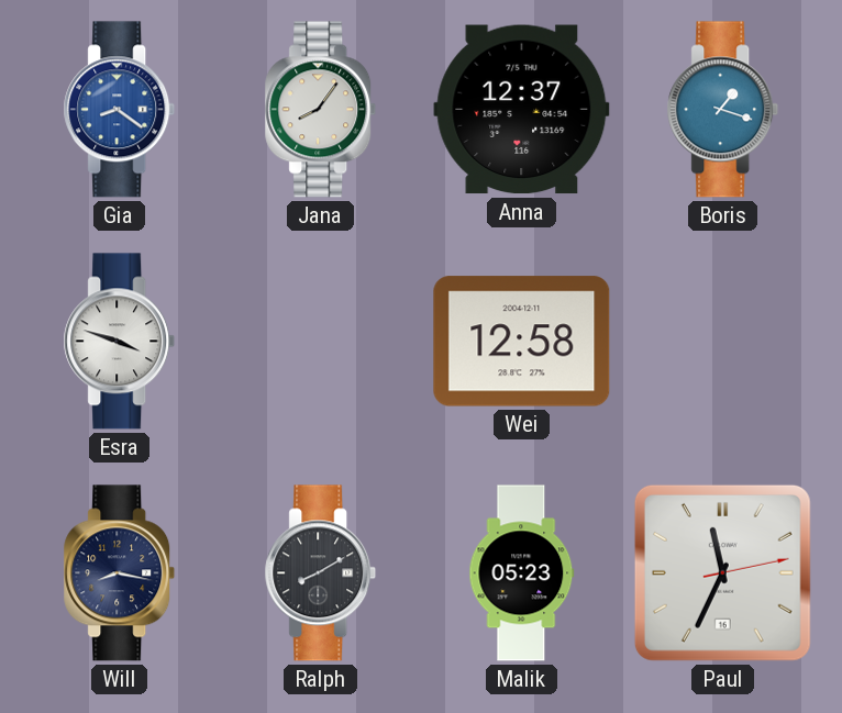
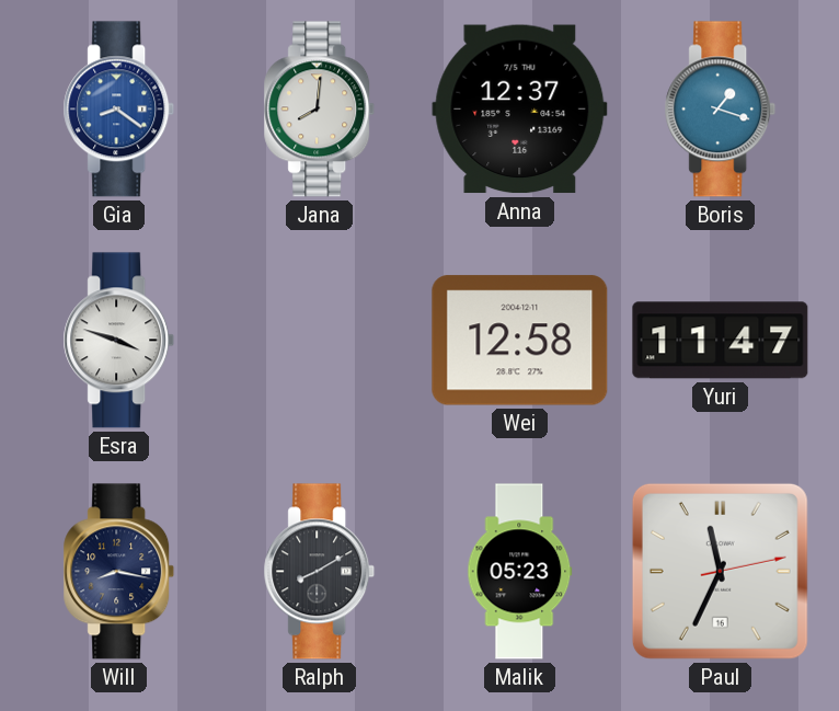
Jana: 8:06 -> 8:01 (320, 110)
Yuri: none -> 11:47 (721, 341)
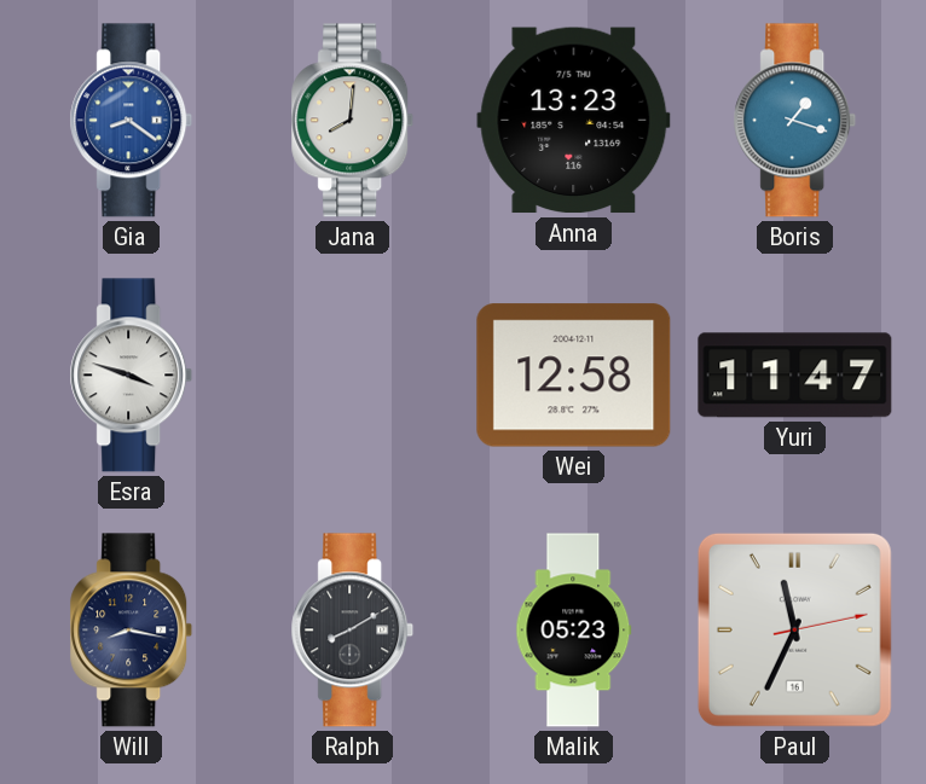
Anna: 12:37 -> 13:23 (574, 121)
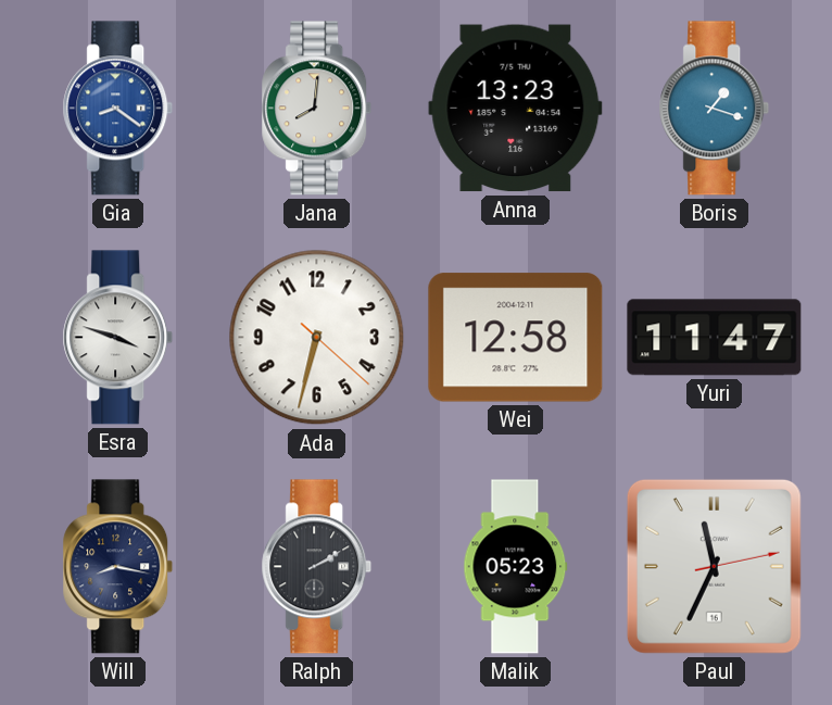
Ada: none -> 6:32 (317, 338)
Ralph: 8:10 -> 2:10 (317, 567)
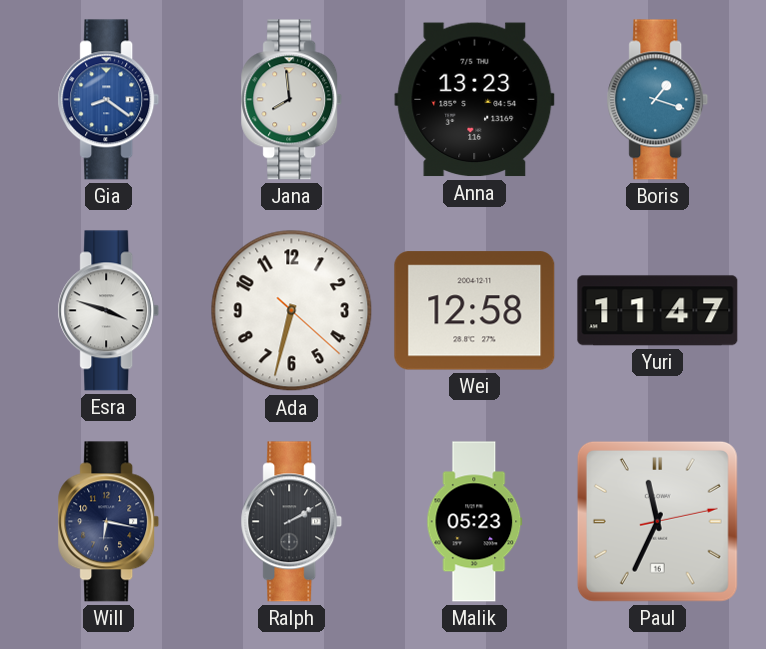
Jana: 8:01 -> 7:59 (292, 100)
Will: 8:17 -> 6:17 (109, 522)
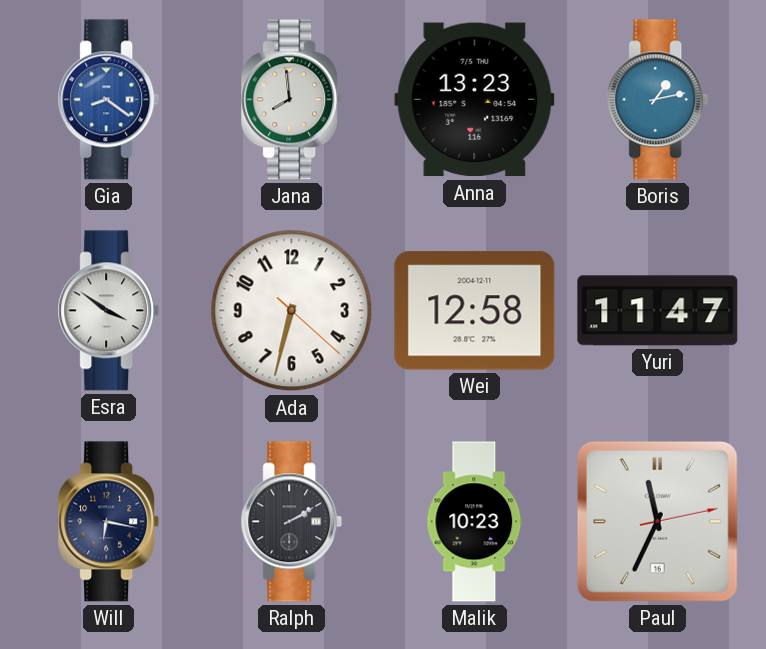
Boris: 1:18 -> 1:13 (658, 100)
Esra: 3:48 -> 3:51 (109, 311)
Malik: 05:23 -> 10:23 (475, 522)
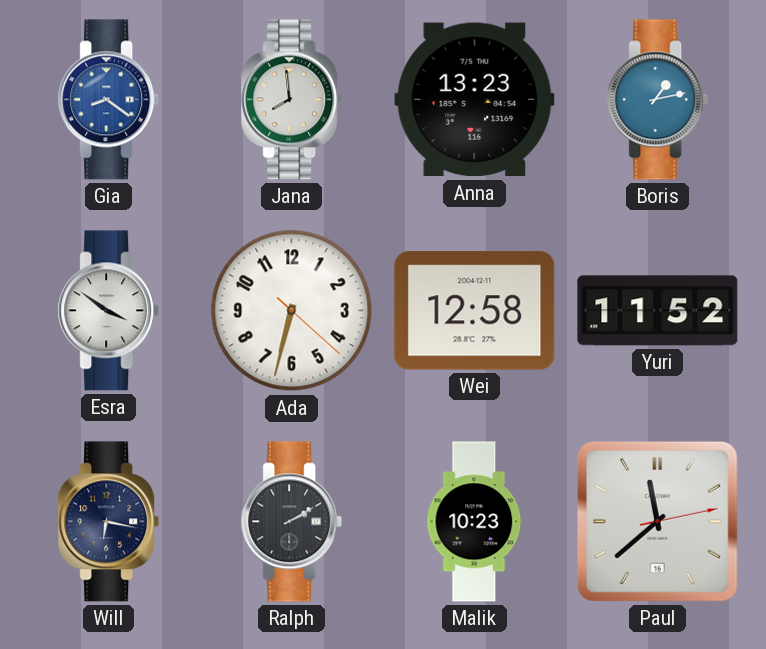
Yuri: 11:47 -> 11:52 (658, 311)
Paul: 11:34 -> 11:38 (657, 521)
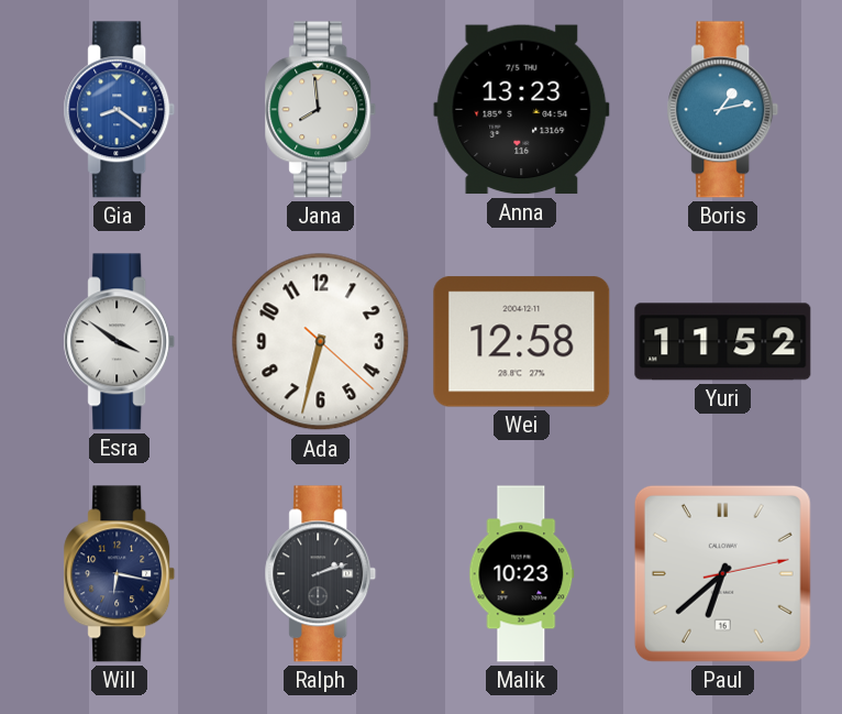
Ralph: 2:10 -> 2:12 (321, 574)
Paul: 11:38 -> 6:38 (722, 573)
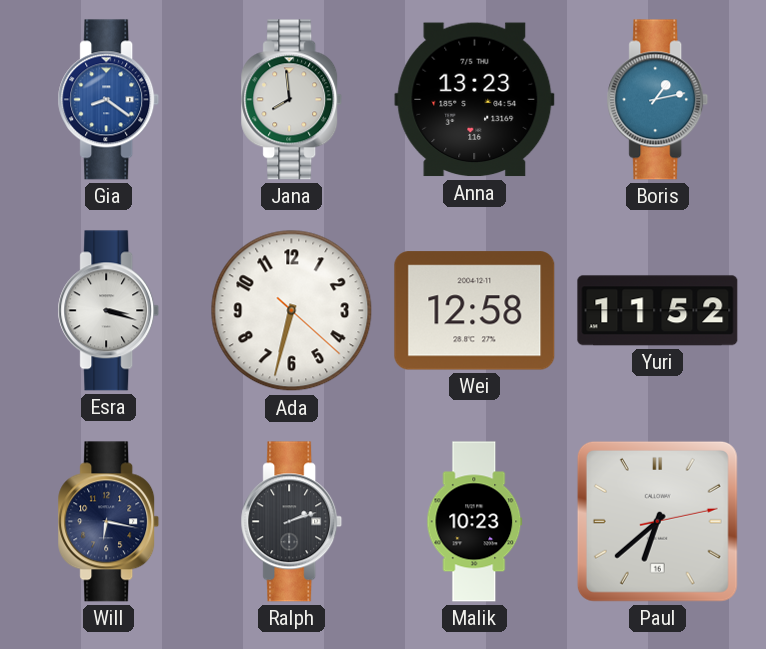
Esra: 3:51 -> 3:18 (109, 311)
